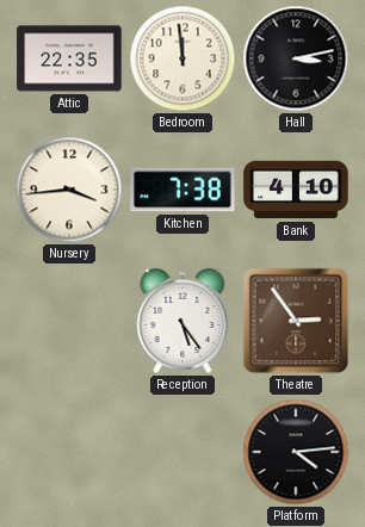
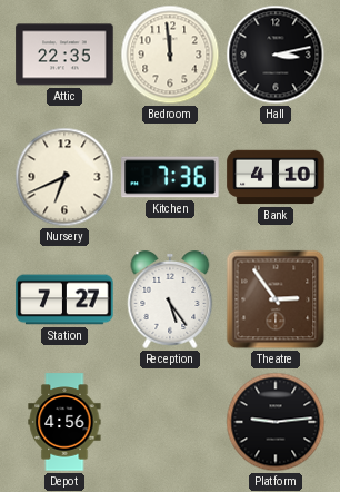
Nursery: 3:44 -> 6:41 (64, 177)
Kitchen: 7:38 -> 7:36 (170, 177)
Station: none -> 7:27 (64, 299)
Depot: none -> 4:56 (64, 422)
Platform: 4:14 -> 9:14 (276, 422)
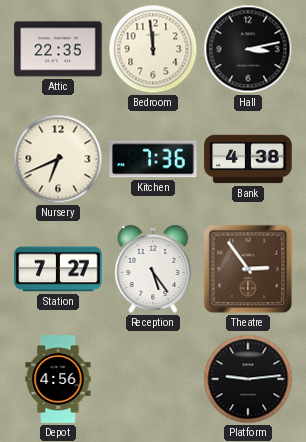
Bank: 4:10 -> 4:38 (248, 159)
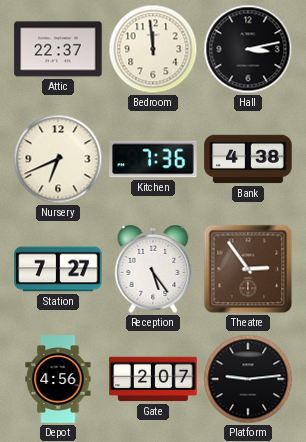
Attic: 22:35 -> 22:37 (58, 49)
Gate: none -> 2:07 (153, 379)
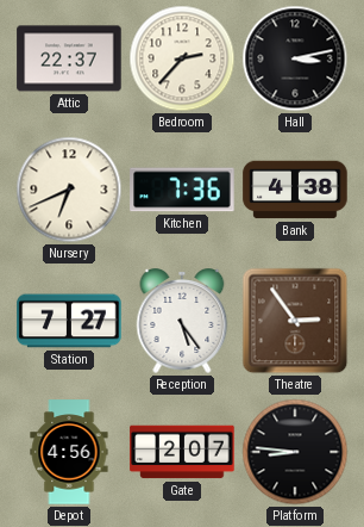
Bedroom: 11:59 -> 2:37 (182, 58)
Platform: 9:14 -> 8:46 (295, 452)
